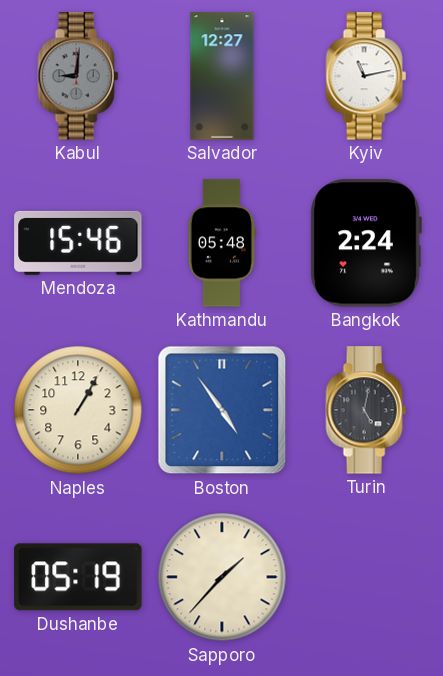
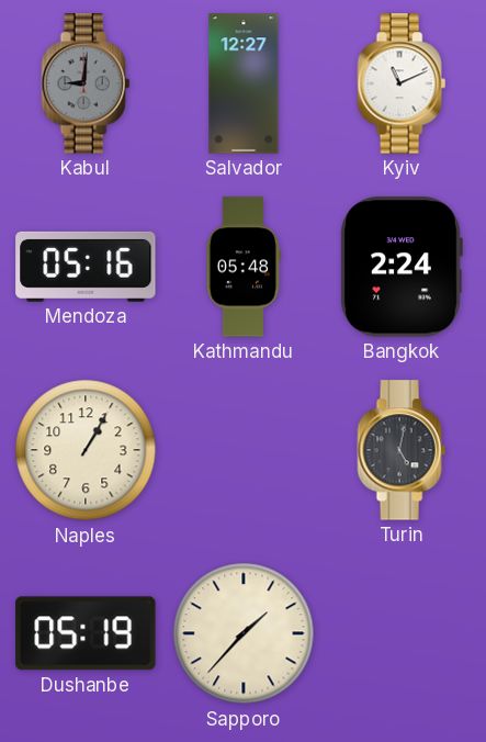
Kyiv: 11:13 -> 11:11 (402, 83)
Mendoza: 15:46 -> 05:16 (86, 267)
Boston: 4:54 -> none (222, 410)
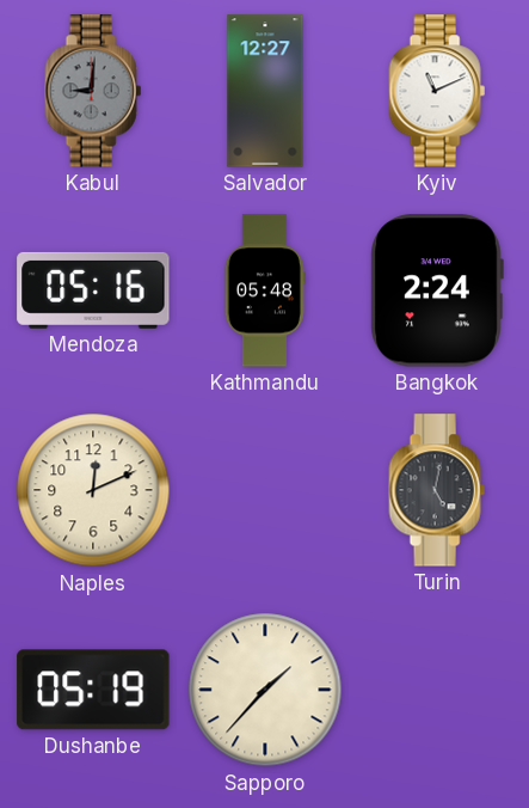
Naples: 1:05 -> 12:11 (93, 490)
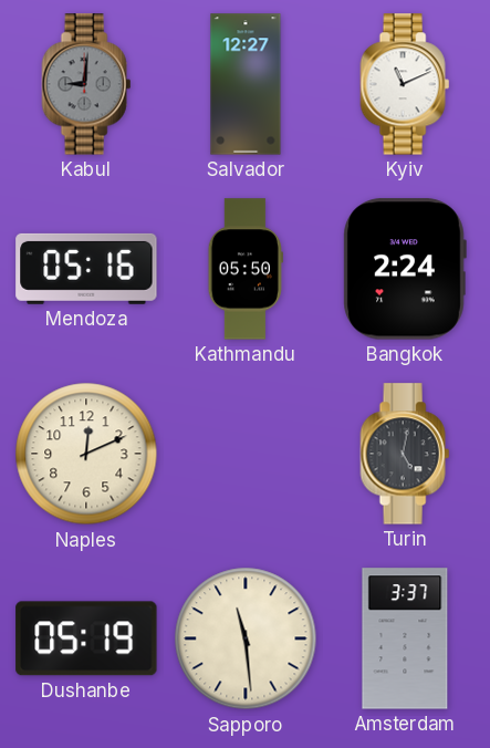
Kathmandu: 05:48 -> 05:50 (246, 269)
Sapporo: 1:37 -> 11:29 (246, 638)
Amsterdam: none -> 3:37 (405, 638)
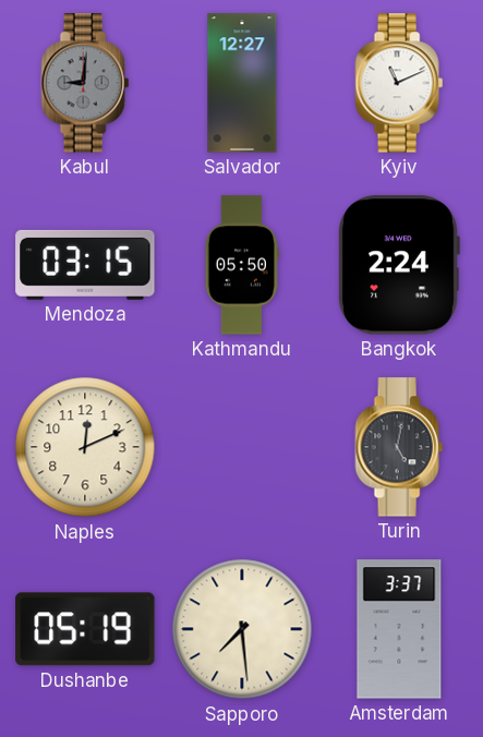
Mendoza: 05:16 -> 03:15 (85, 265)
Sapporo: 11:29 -> 7:29 (242, 629)
